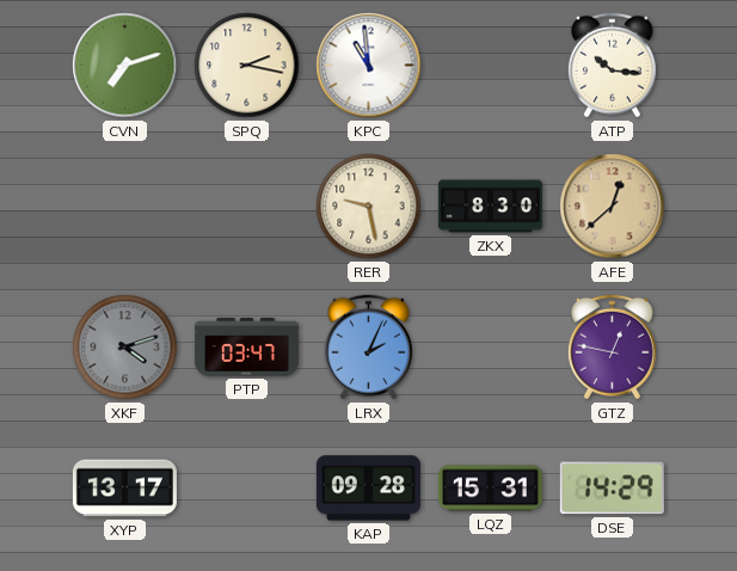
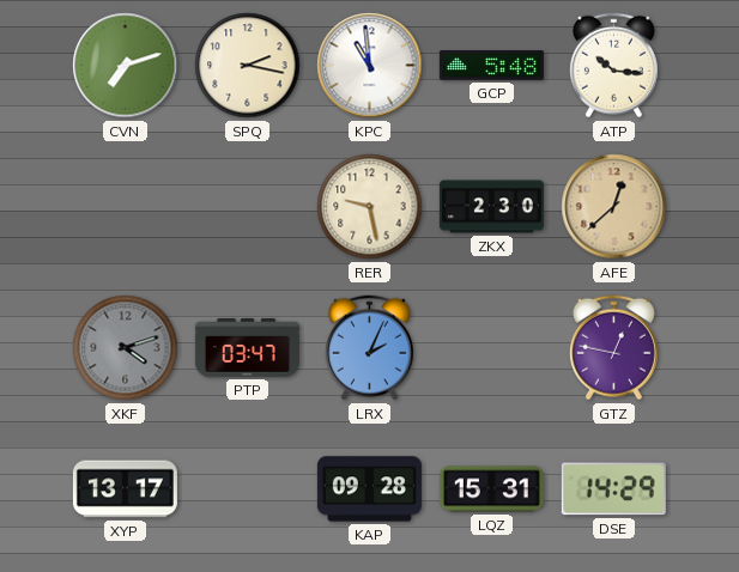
GCP: none -> 5:48 (491, 66)
ZKX: 8:30 -> 2:30 (491, 207)
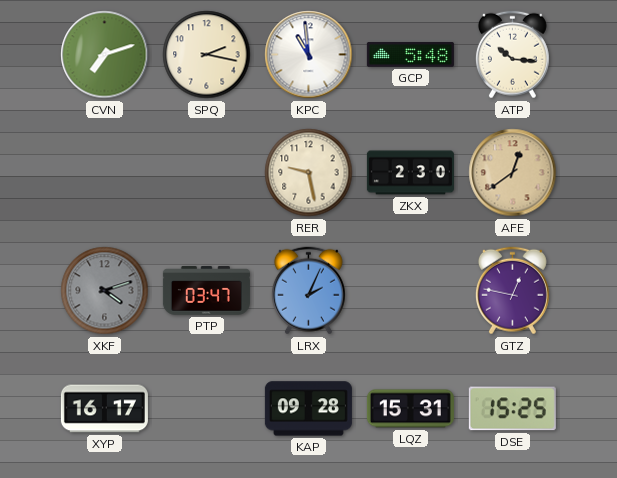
AFE: 12:38 -> 12:39 (513, 173)
XYP: 13:17 -> 16:17 (104, 409)
DSE: 14:29 -> 15:25 (512, 409)
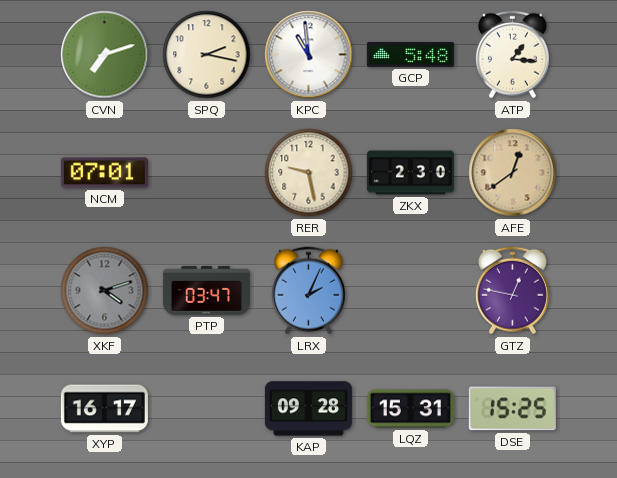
ATP: 10:16 -> 1:16 (512, 55)
NCM: none -> 07:01 (104, 173)
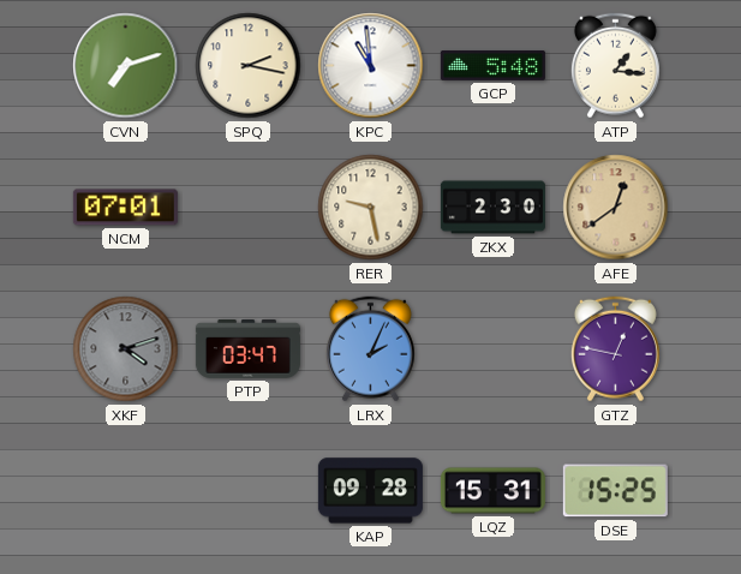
XYP: 16:17 -> none (104, 409)
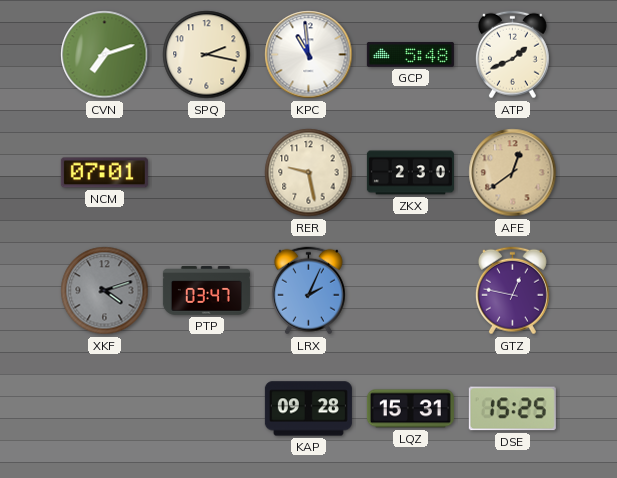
ATP: 1:16 -> 1:41 (512, 55)
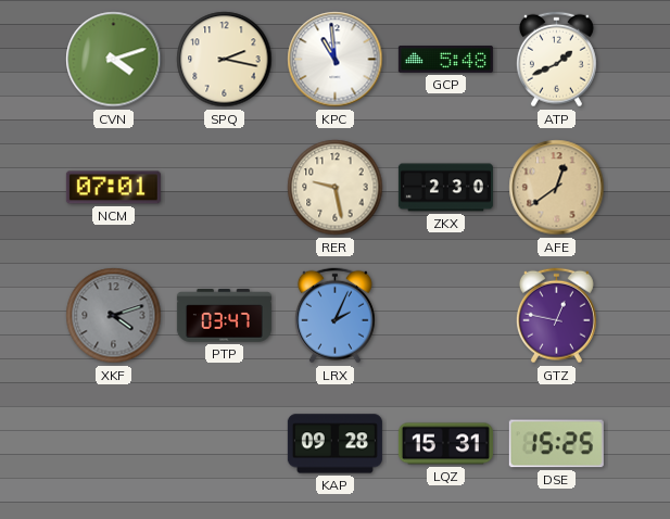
CVN: 7:12 -> 4:12 (114, 60)
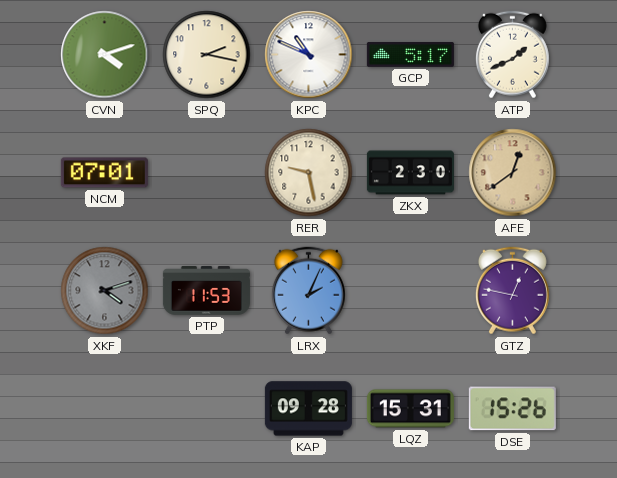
KPC: 10:59 -> 10:49 (309, 55)
GCP: 5:48 -> 5:17 (410, 55)
PTP: 03:47 -> 11:53 (206, 291)
DSE: 15:25 -> 15:26 (512, 409)
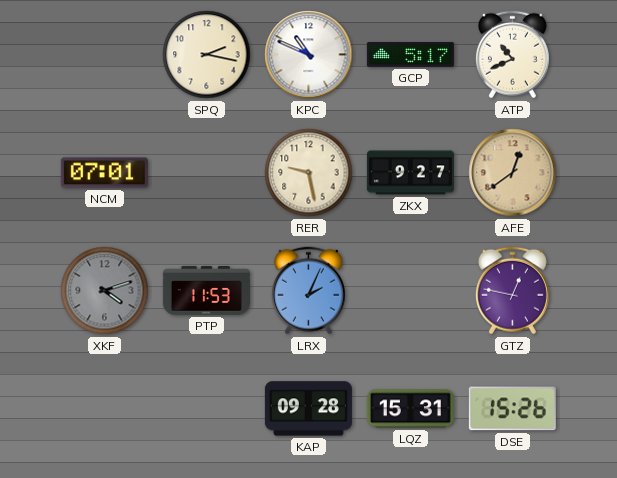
CVN: 4:12 -> none (105, 55)
ATP: 1:41 -> 10:41 (512, 55)
ZKX: 2:30 -> 9:27 (410, 173)
